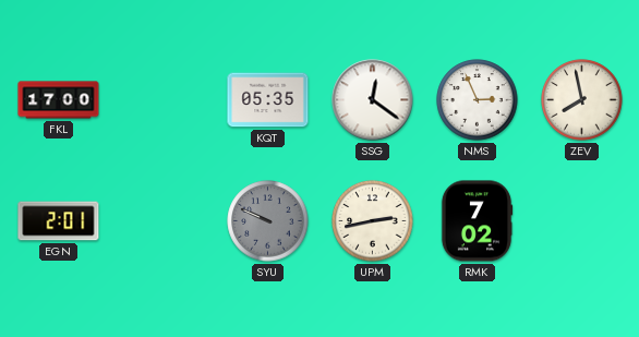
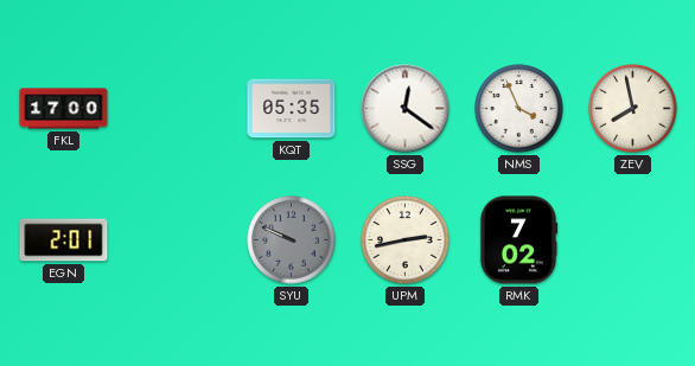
NMS: 2:56 -> 3:56 (519, 109)
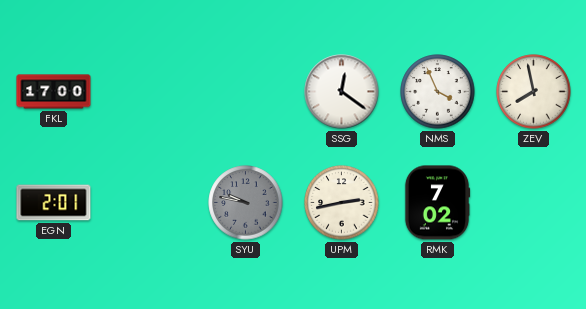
KQT: 05:35 -> none (292, 109)
SYU: 9:49 -> 9:47 (246, 203)
